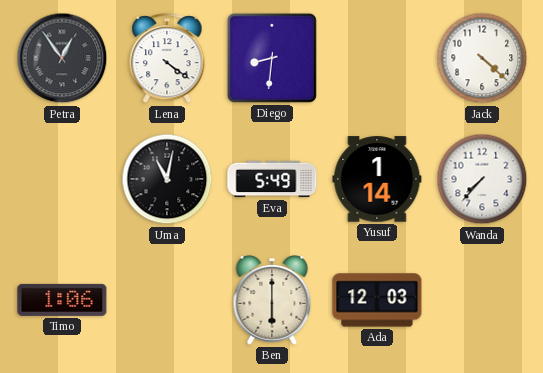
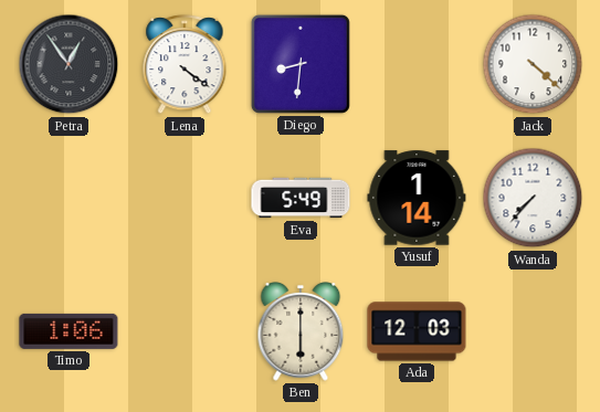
Uma: 11:02 -> none (167, 179)
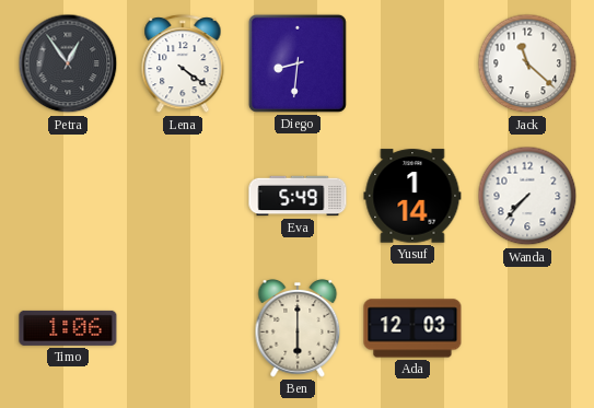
Jack: 4:22 -> 11:22 (527, 63)
